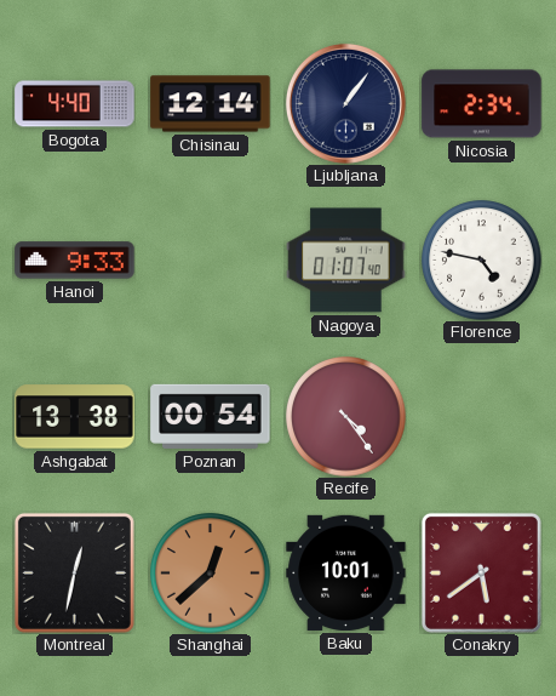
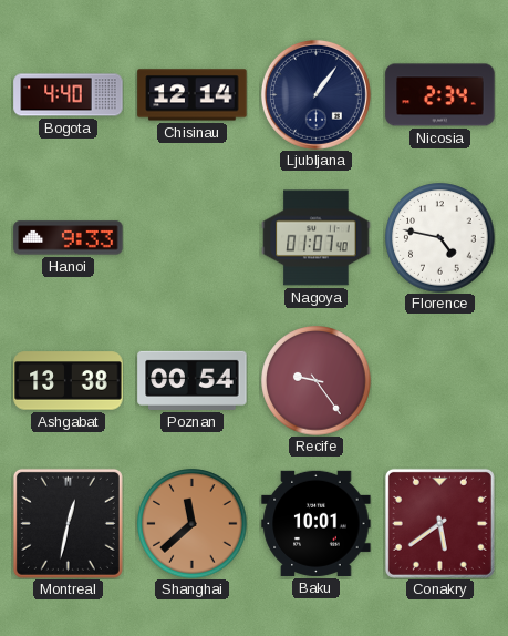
Recife: 4:24 -> 9:24 (317, 381)
Shanghai: 12:38 -> 11:38 (193, 524)
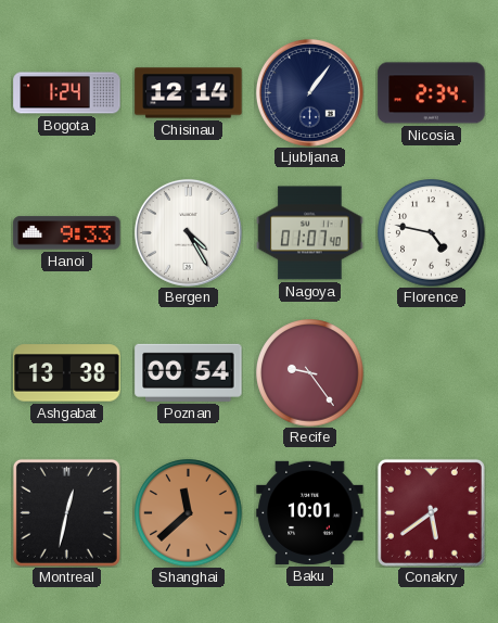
Bogota: 4:40 -> 1:24 (67, 93)
Bergen: none -> 4:25 (188, 232)
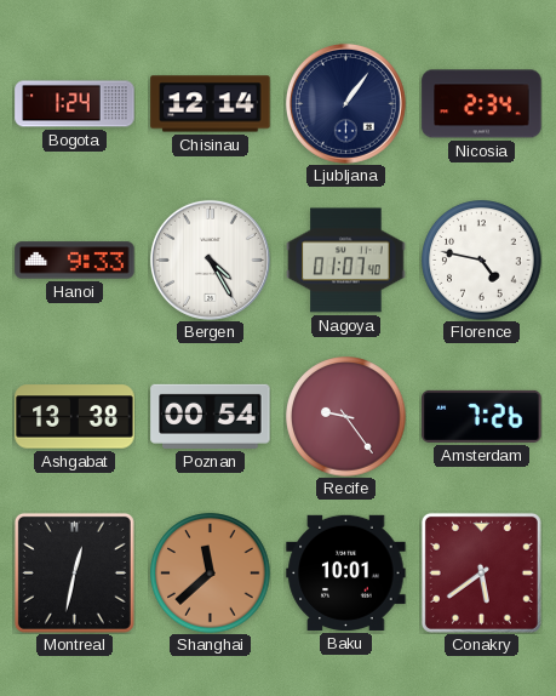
Amsterdam: none -> 7:26 (482, 416)
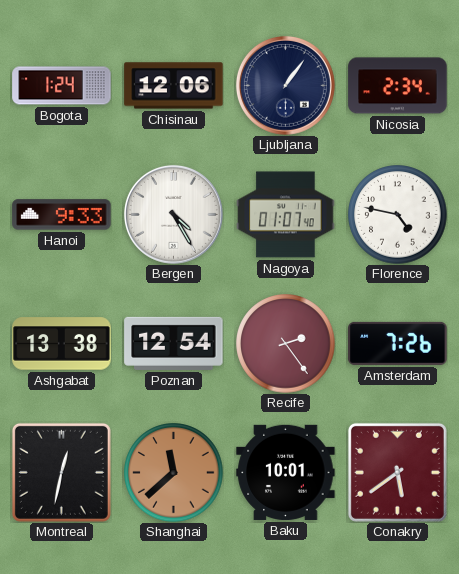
Chisinau: 12:14 -> 12:06 (174, 86)
Poznan: 00:54 -> 12:54 (174, 343)
Recife: 9:24 -> 2:24 (286, 344)
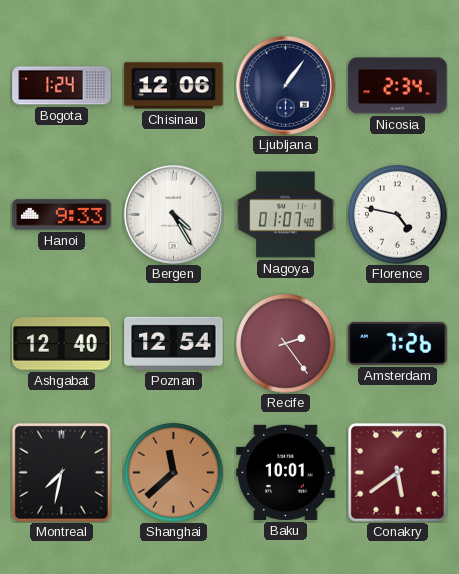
Ashgabat: 13:38 -> 12:40 (62, 344)
Montreal: 12:32 -> 7:32 (61, 472)
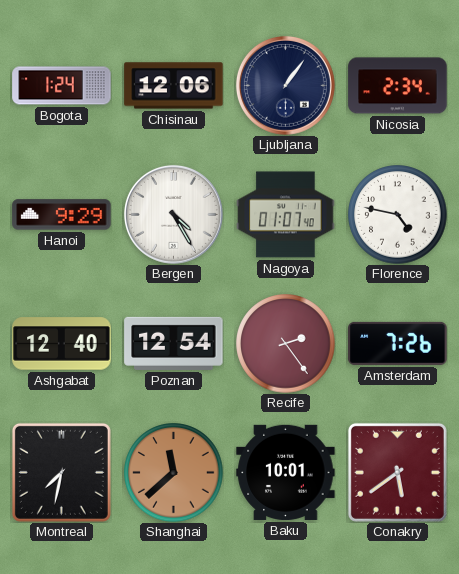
Hanoi: 9:33 -> 9:29 (62, 215)
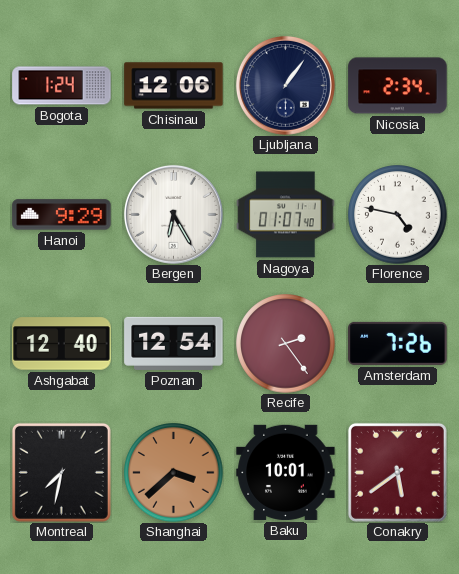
Bergen: 4:25 -> 6:25 (173, 214)
Shanghai: 11:38 -> 3:38 (174, 473)
